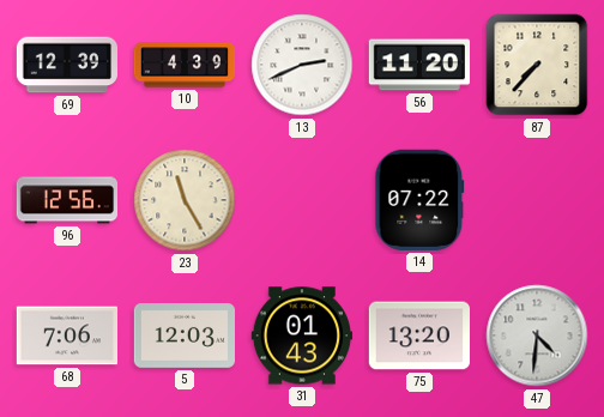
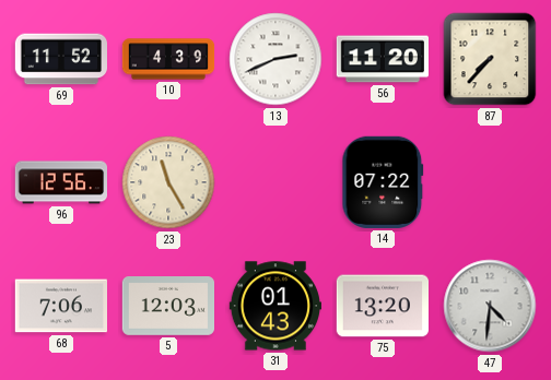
69: 12:39 -> 11:52 (60, 59)
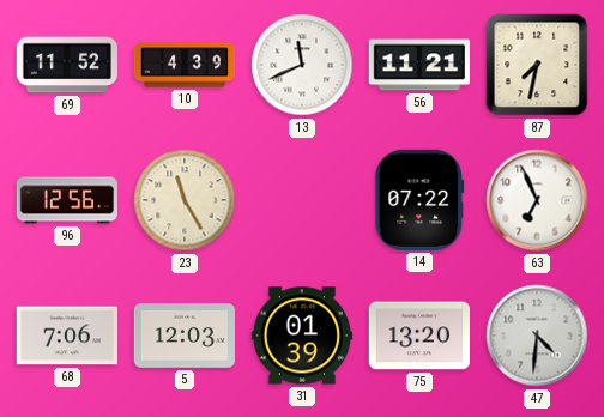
13: 2:41 -> 11:41 (302, 65)
56: 11:20 -> 11:21 (418, 65)
87: 7:37 -> 7:32 (537, 65)
63: none -> 6:56 (537, 200)
31: 01:43 -> 01:39 (301, 336)
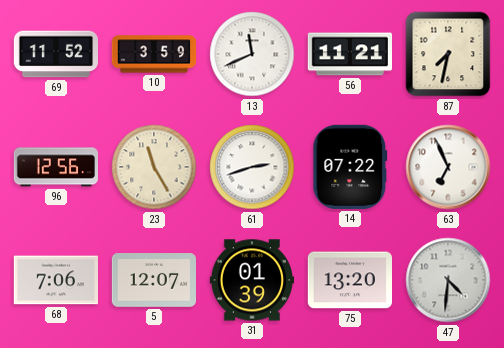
10: 4:39 -> 3:59 (154, 54)
61: none -> 2:42 (252, 167)
5: 12:03 -> 12:07 (153, 281)
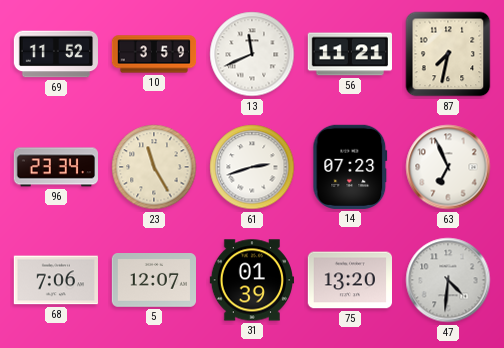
96: 12:56 -> 23:34 (55, 167)
14: 07:22 -> 07:23 (350, 167)
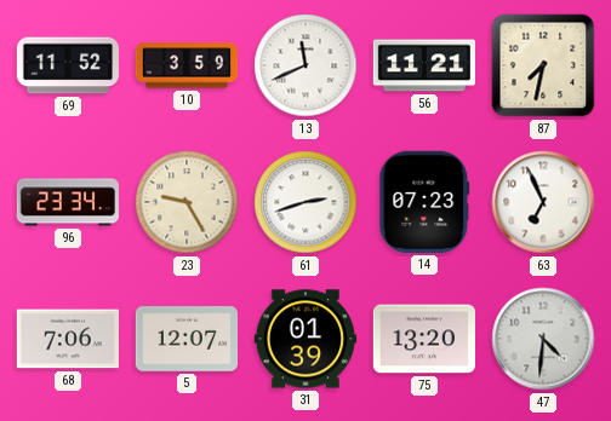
23: 11:25 -> 9:25 (187, 202)
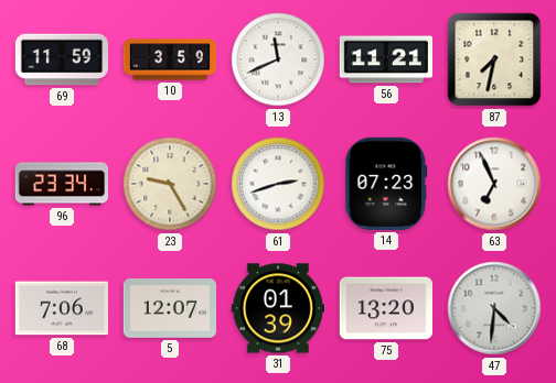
69: 11:52 -> 11:59 (61, 59)
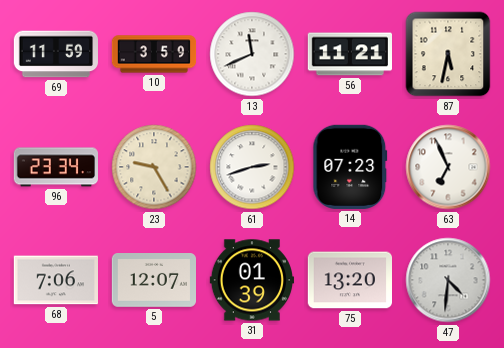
87: 7:32 -> 5:32 (448, 54)
